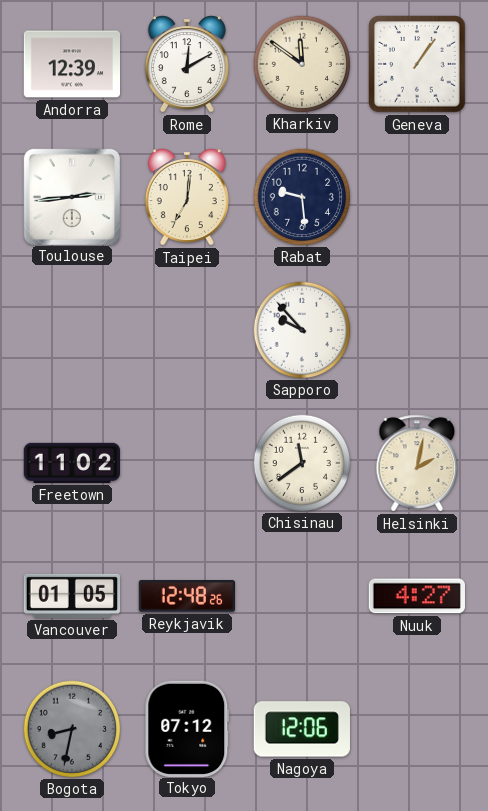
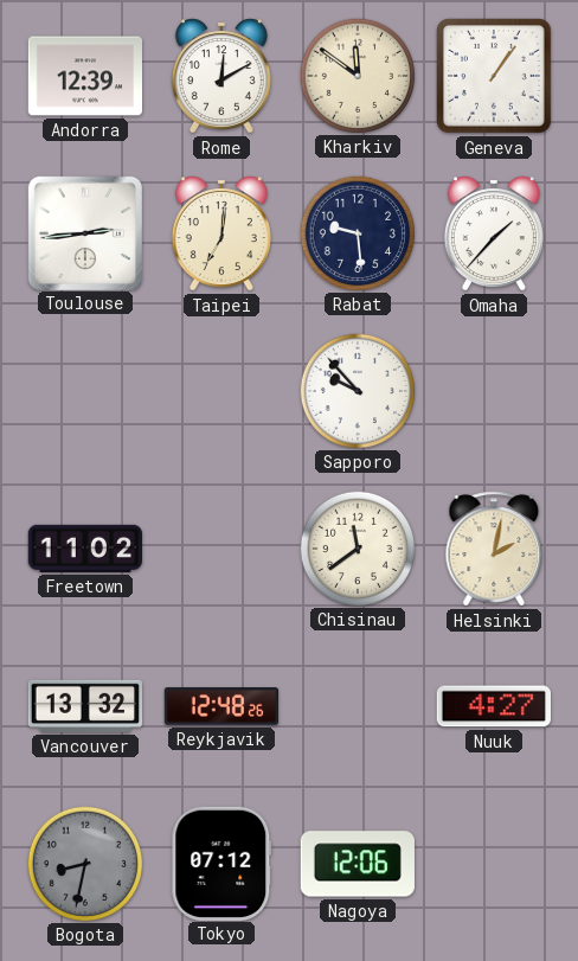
Omaha: none -> 1:37 (494, 233)
Vancouver: 01:05 -> 13:32 (84, 706)
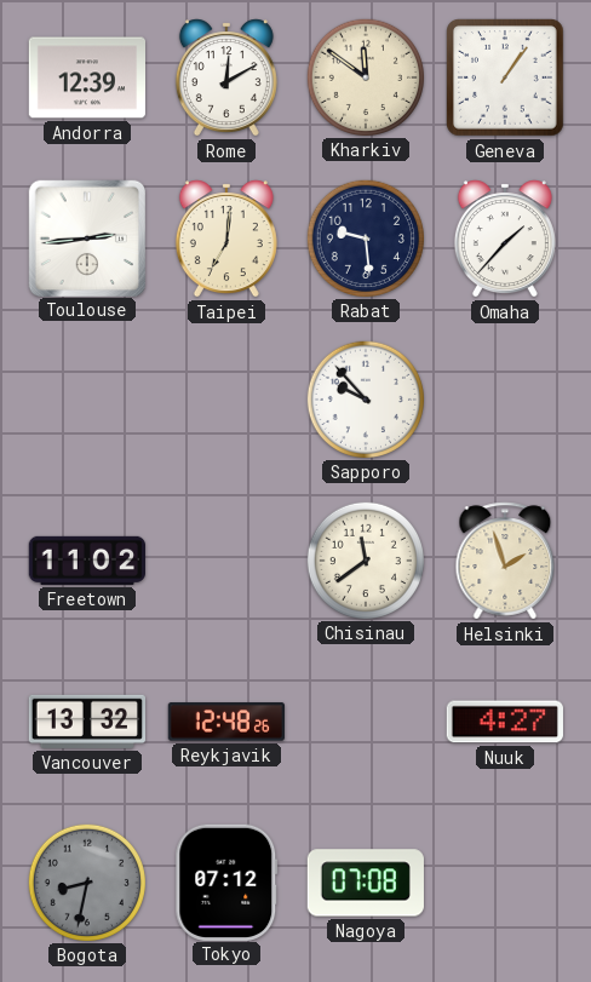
Helsinki: 2:02 -> 1:57 (505, 561)
Nagoya: 12:06 -> 07:08 (366, 883)
